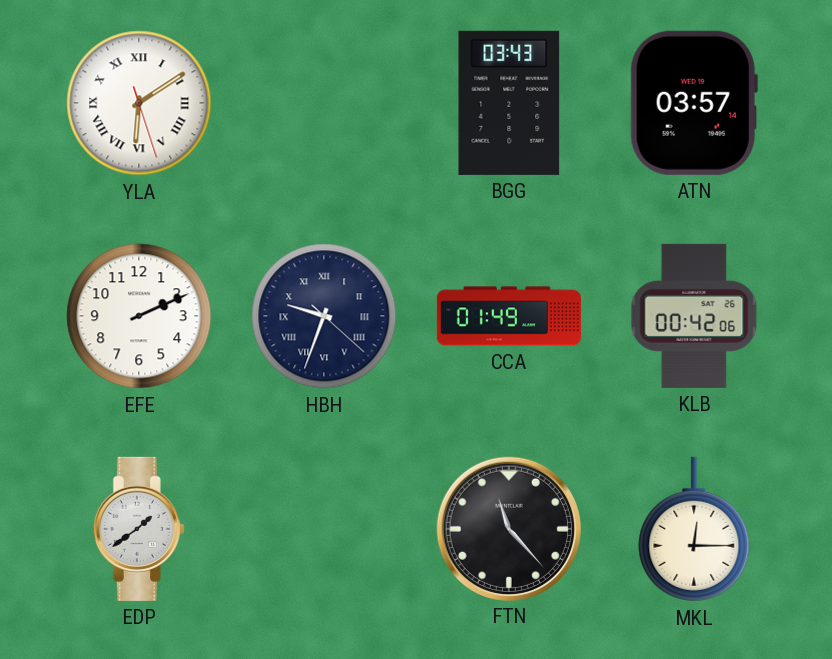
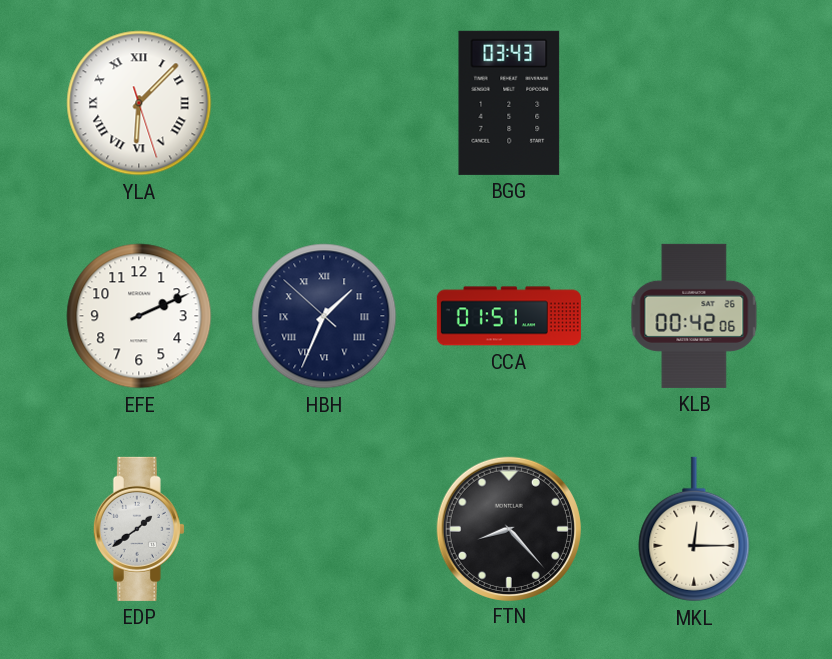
YLA: 6:09 -> 6:07 (139, 103)
ATN: 03:57 -> none (694, 103)
HBH: 9:33 -> 1:33 (324, 316)
CCA: 01:49 -> 01:51 (509, 316)
FTN: 11:23 -> 8:23 (508, 528)
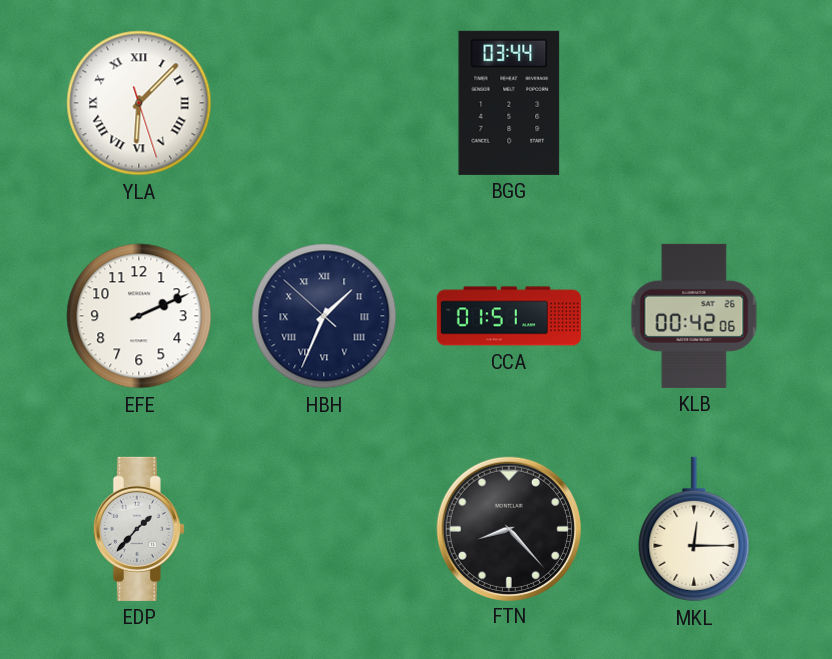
BGG: 03:43 -> 03:44 (509, 103)
EDP: 1:39 -> 1:37 (139, 529)
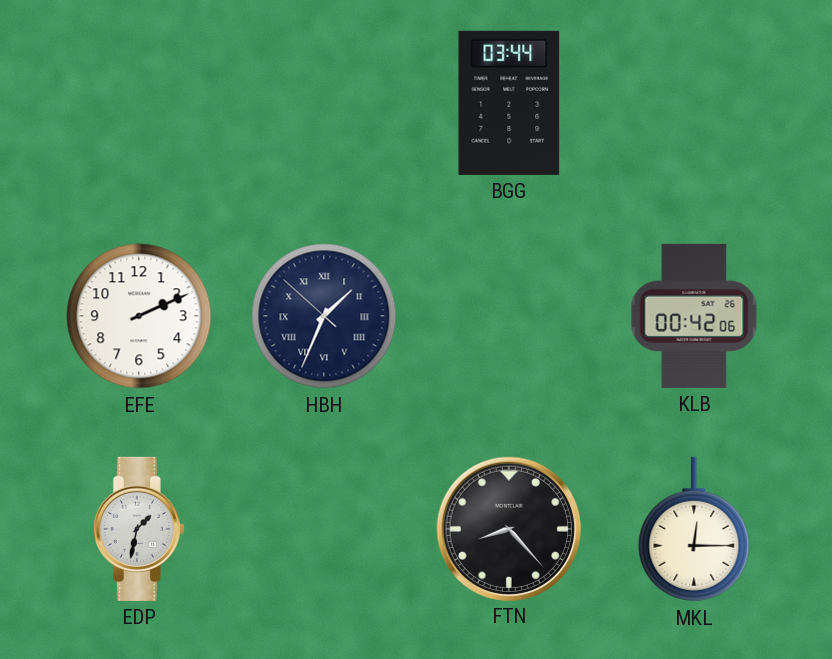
YLA: 6:07 -> none (139, 103)
CCA: 01:51 -> none (509, 316)
EDP: 1:37 -> 1:32 (139, 529)
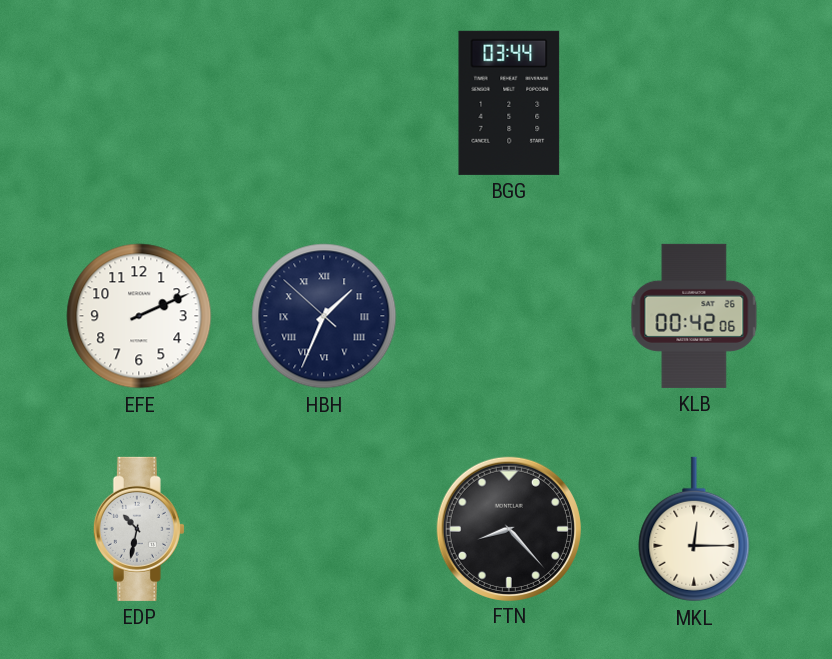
EDP: 1:32 -> 10:32 (139, 529)
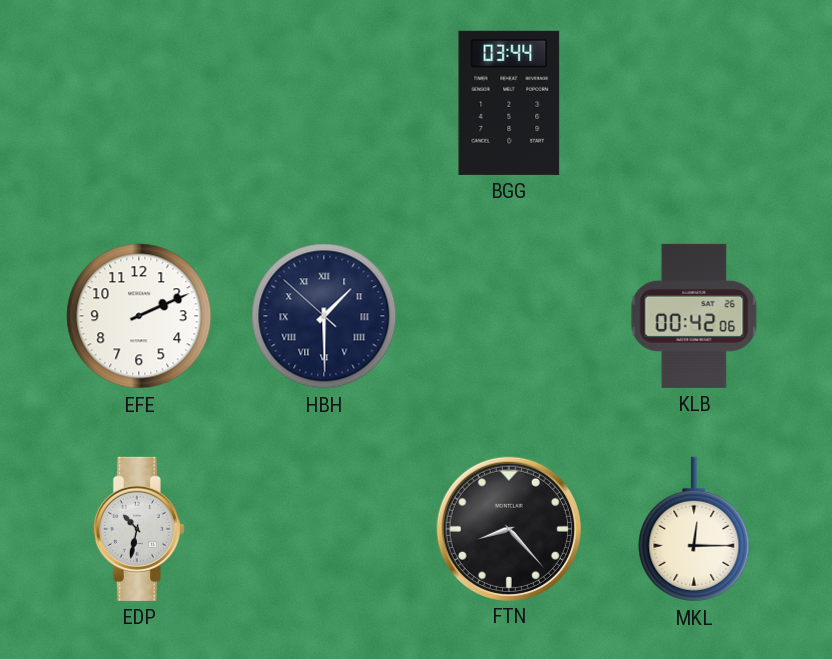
HBH: 1:33 -> 1:29 (324, 316)
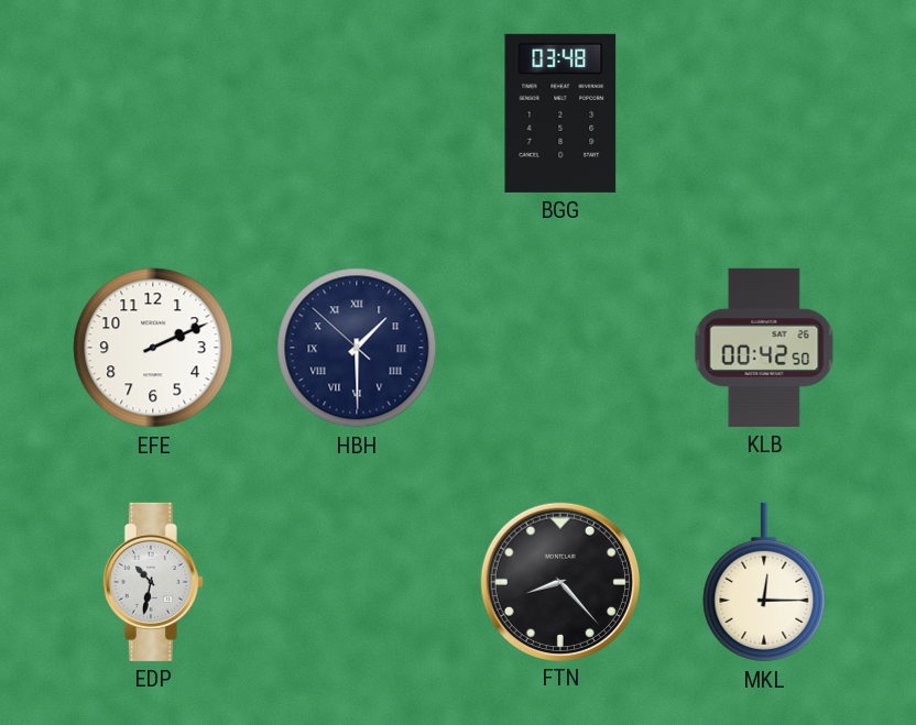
BGG: 03:44 -> 03:48 (560, 113)
KLB: 00:42:06 -> 00:42:50 (764, 348)
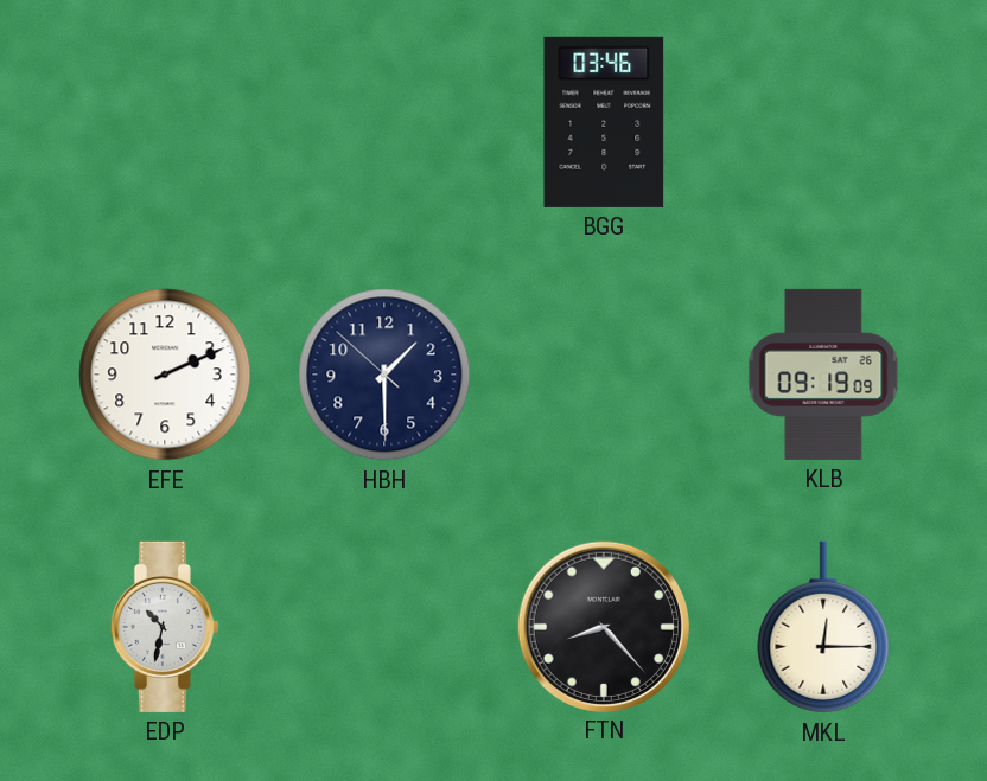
BGG: 03:48 -> 03:46 (604, 122)
HBH numerals: Roman -> Arabic (384, 375)
KLB: 00:42 -> 09:19 (823, 375)
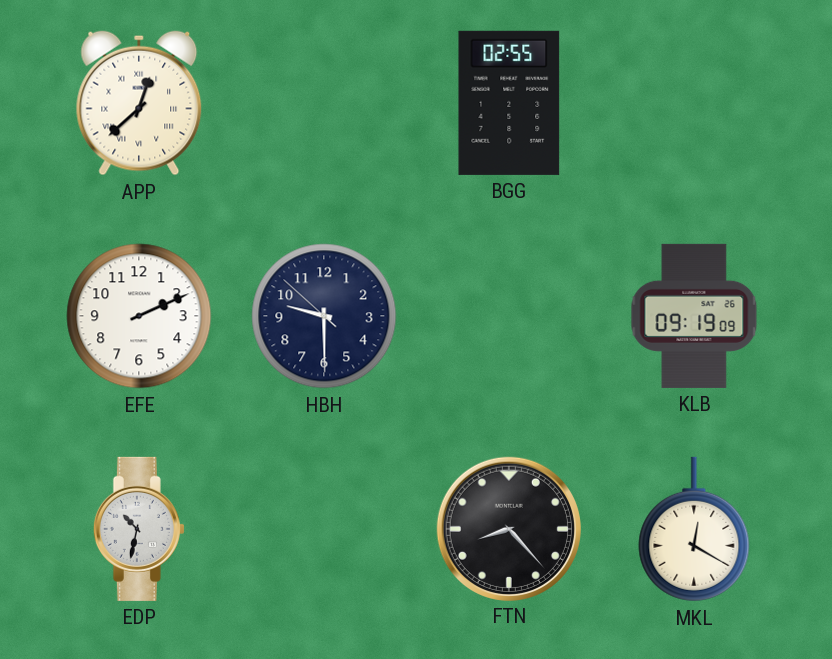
APP: none -> 12:38 (139, 103)
BGG: 03:46 -> 02:55 (509, 103)
HBH: 1:29 -> 9:29 (324, 316)
MKL: 12:15 -> 12:20 (694, 529)
